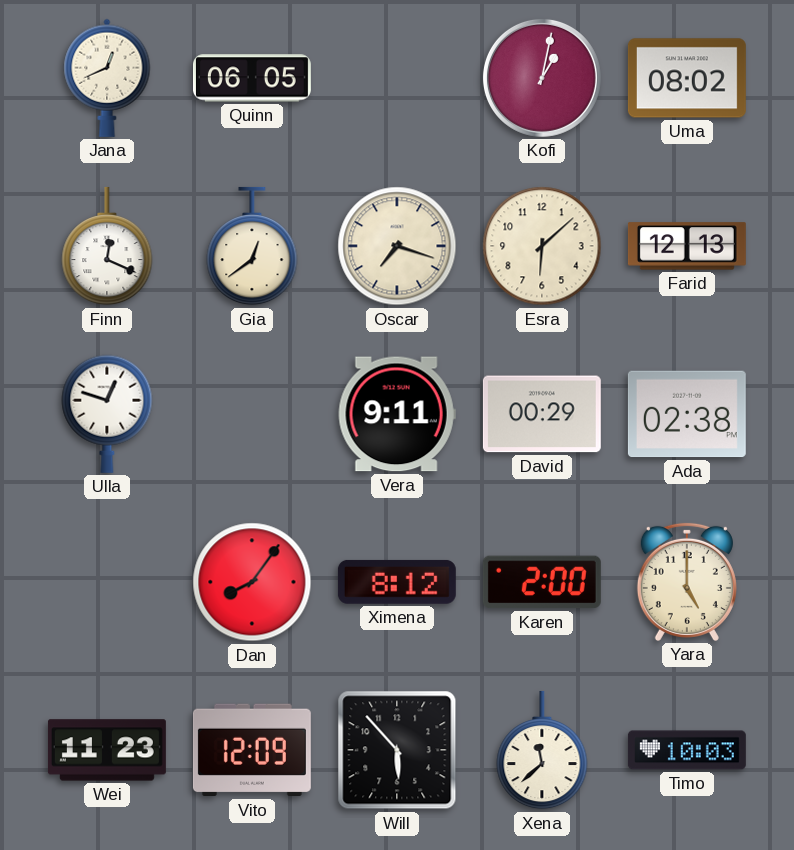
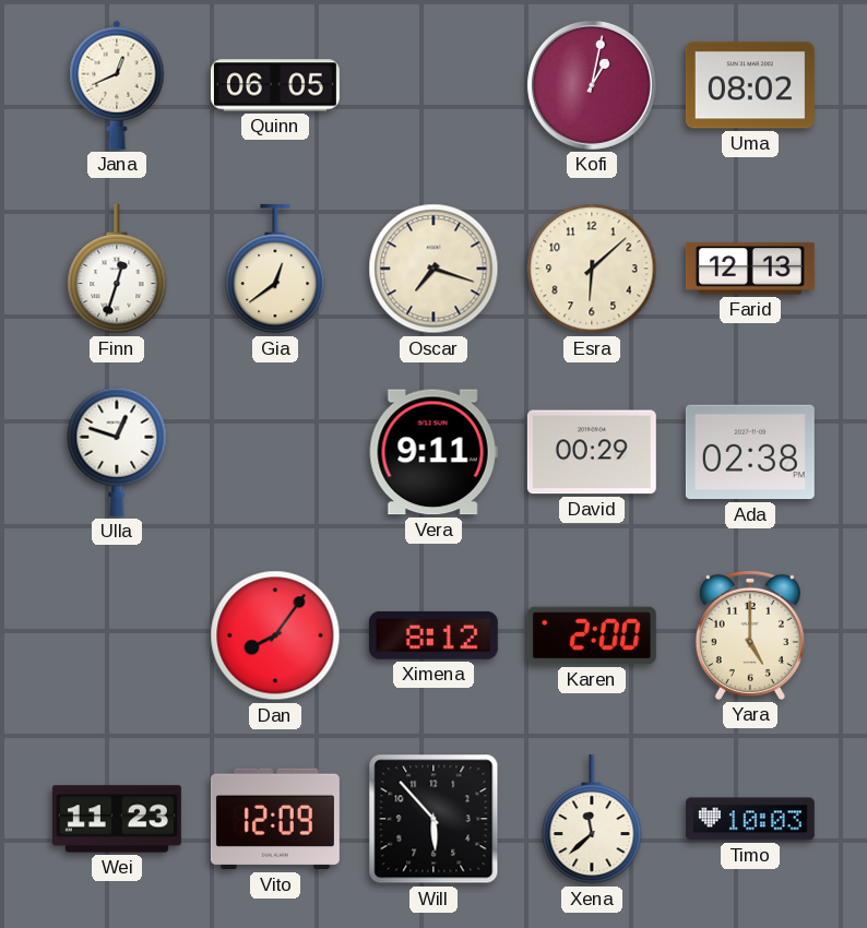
Finn: 12:19 -> 12:33 (117, 269)
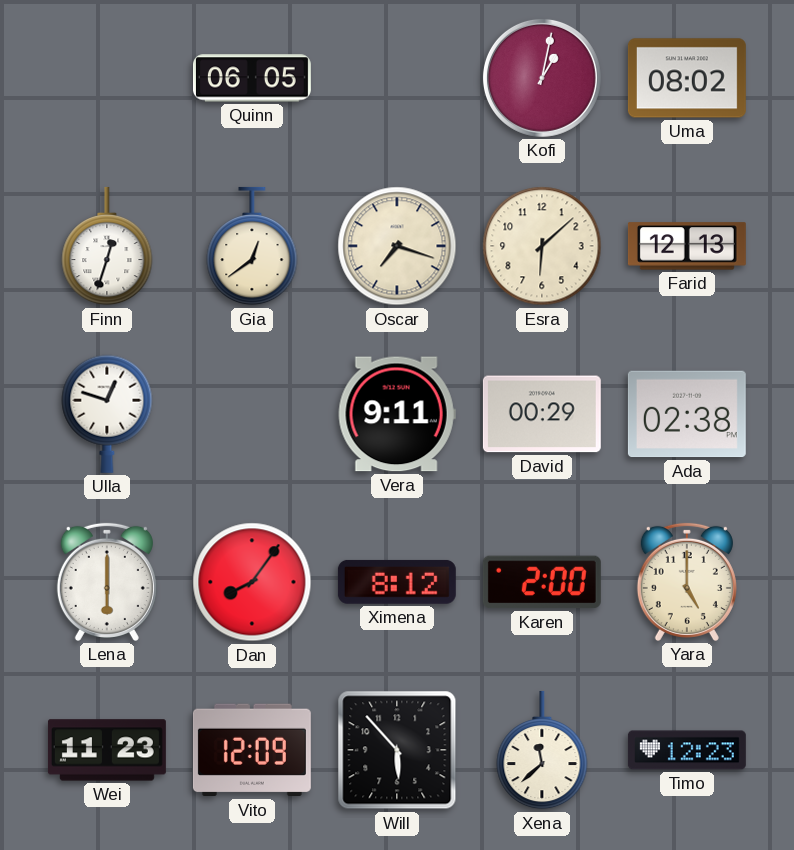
Jana: 12:41 -> none (117, 85)
Lena: none -> 6:00 (107, 582)
Timo: 10:03 -> 12:23 (687, 750)
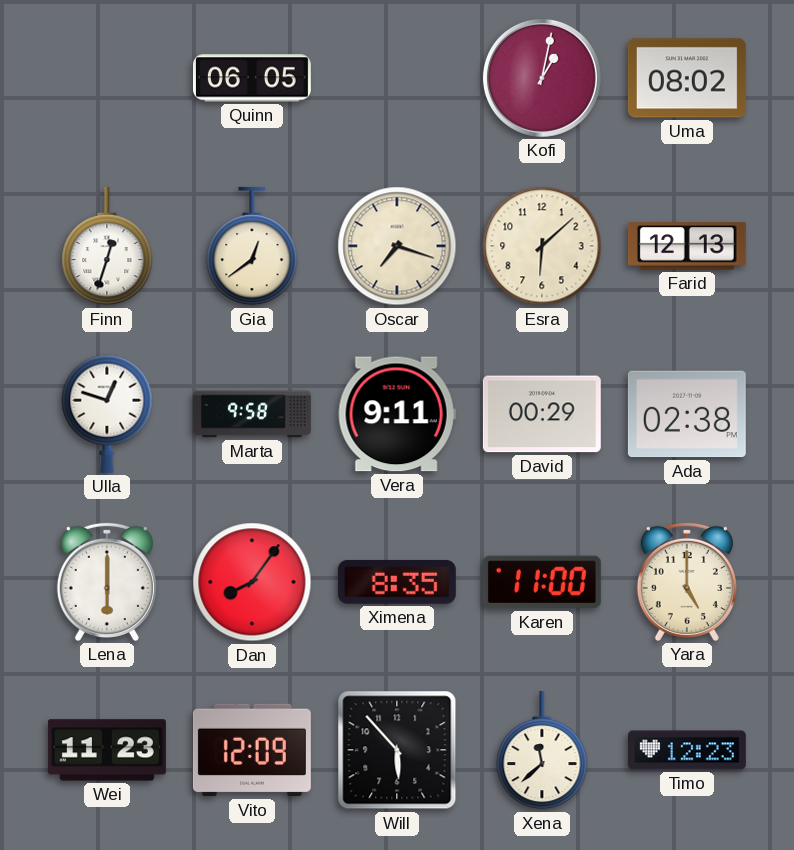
Marta: none -> 9:58 (252, 414)
Ximena: 8:12 -> 8:35 (397, 582)
Karen: 2:00 -> 11:00 (542, 582)
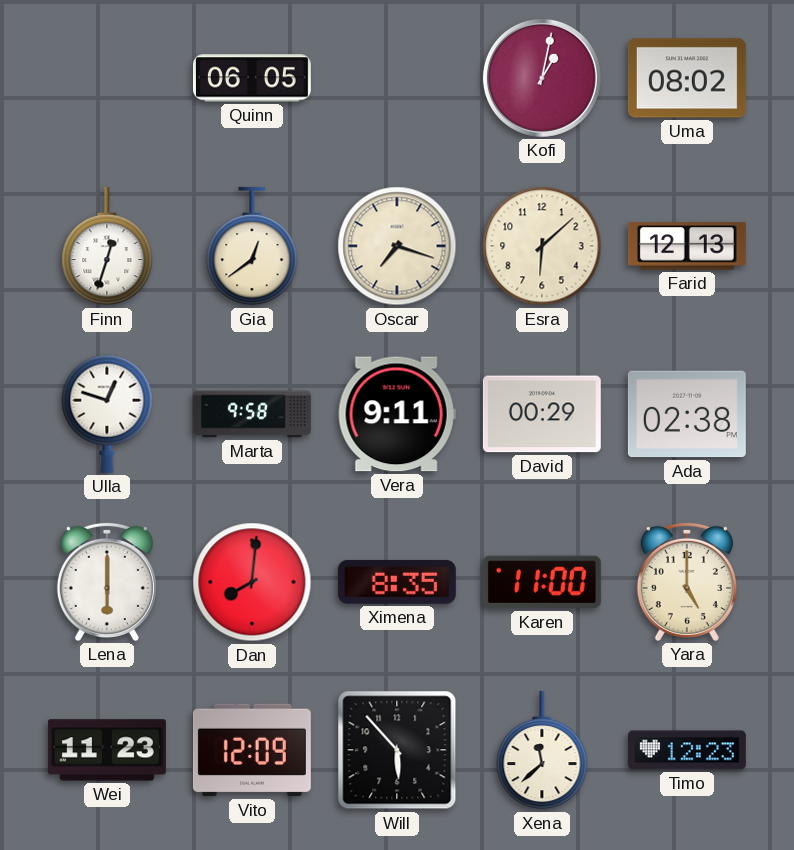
Dan: 8:06 -> 8:01 (252, 582)
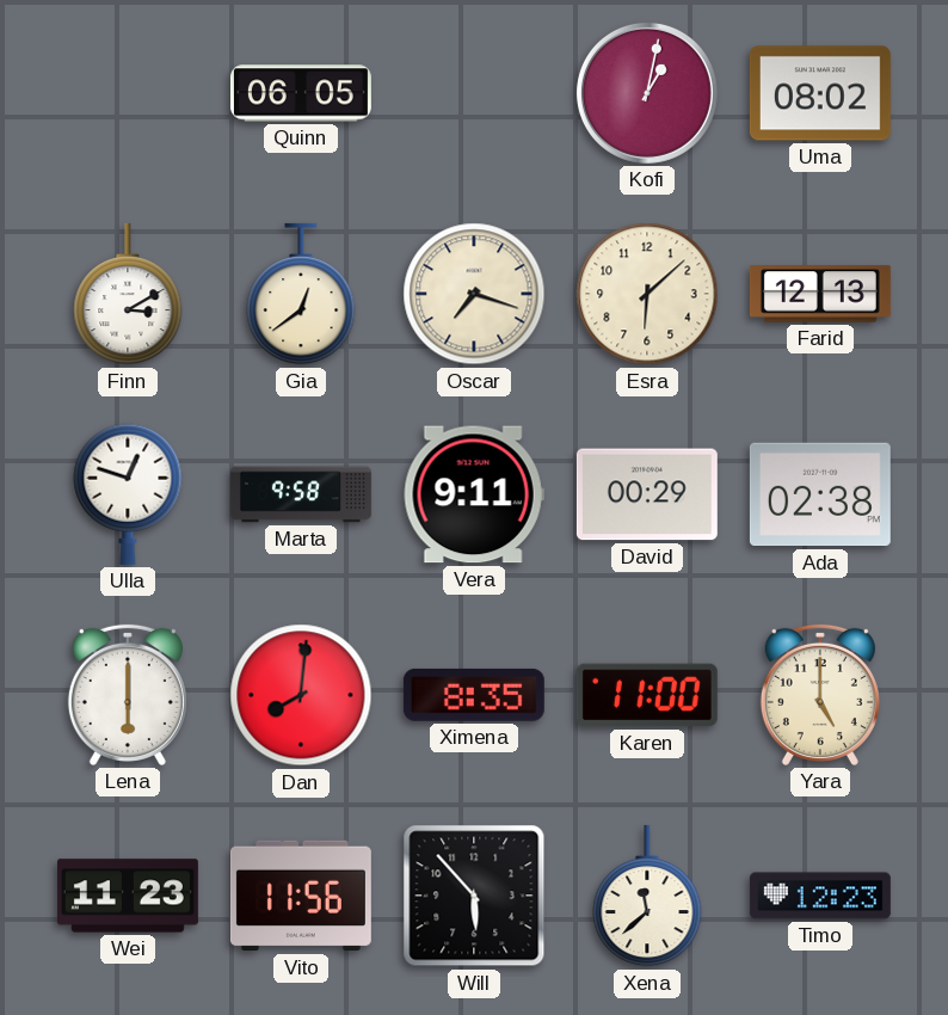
Finn: 12:33 -> 3:10 (128, 294)
Vito: 12:09 -> 11:56 (301, 896)
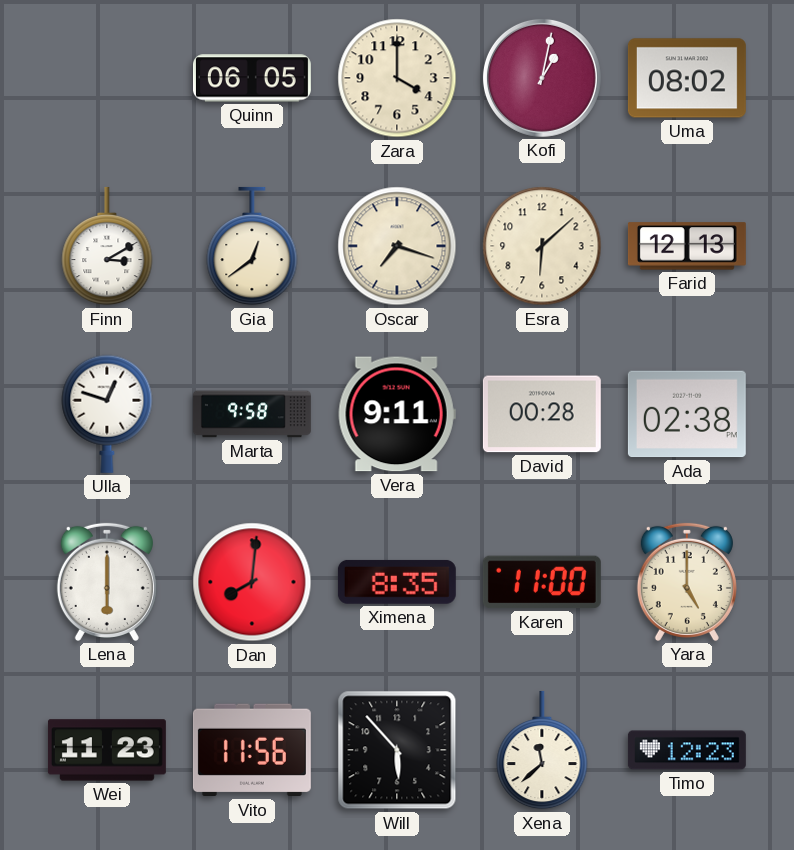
Zara: none -> 4:00 (397, 78)
David: 00:29 -> 00:28 (542, 414)
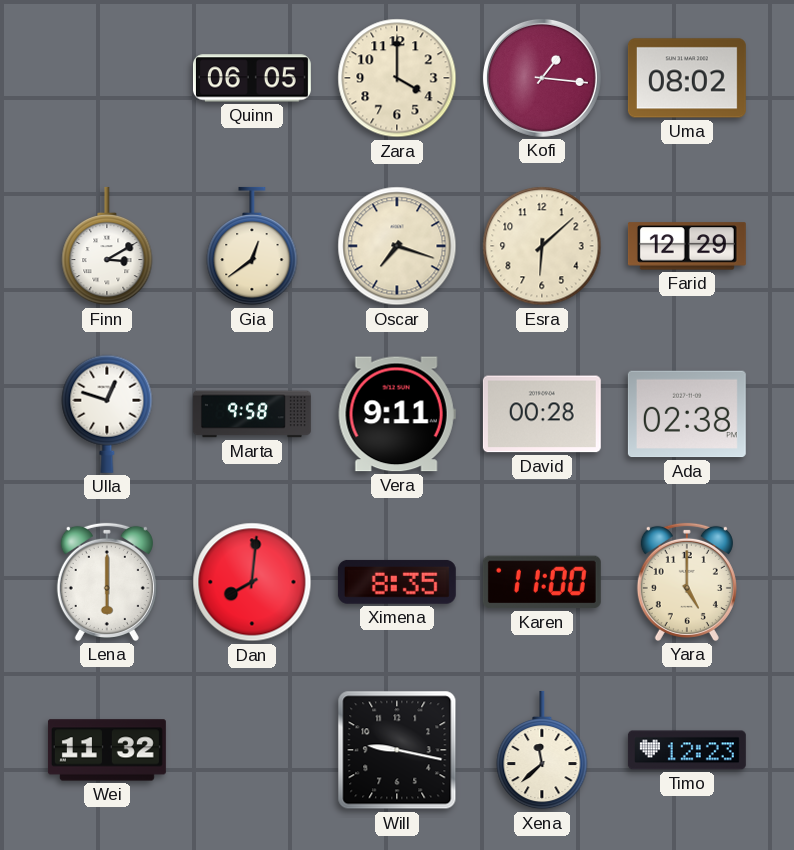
Kofi: 1:02 -> 1:16 (542, 78)
Farid: 12:13 -> 12:29 (687, 246)
Wei: 11:23 -> 11:32 (107, 750)
Vito: 11:56 -> none (252, 750)
Will: 5:53 -> 9:17 (397, 750)
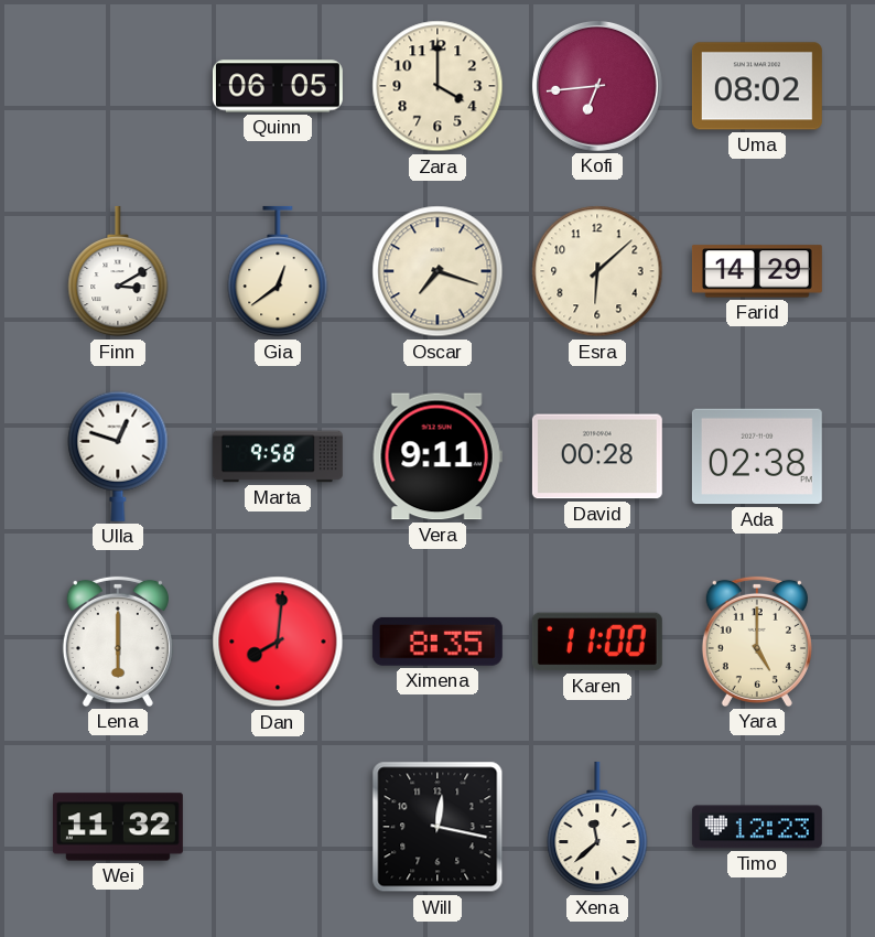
Kofi: 1:16 -> 6:44 (597, 86)
Farid: 12:29 -> 14:29 (757, 271)
Will: 9:17 -> 12:17 (437, 827)
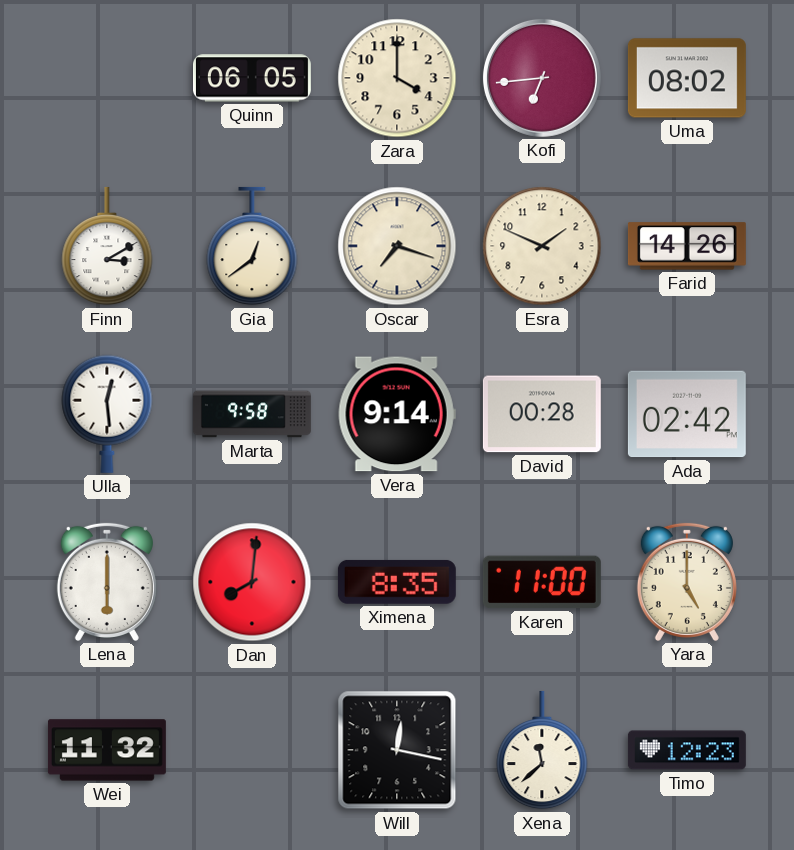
Esra: 6:08 -> 1:49 (542, 246)
Farid: 14:29 -> 14:26 (687, 246)
Ulla: 12:48 -> 12:29 (107, 414)
Vera: 9:11 -> 9:14 (397, 414)
Ada: 02:38 -> 02:42 (687, 414)
